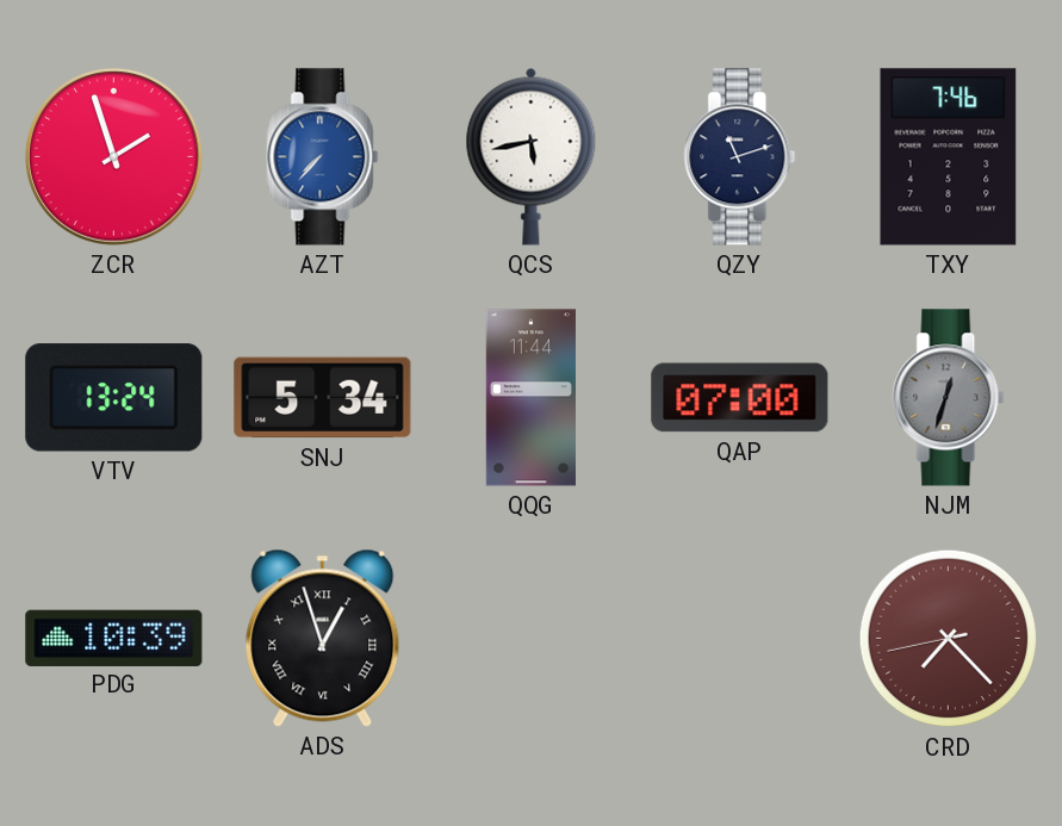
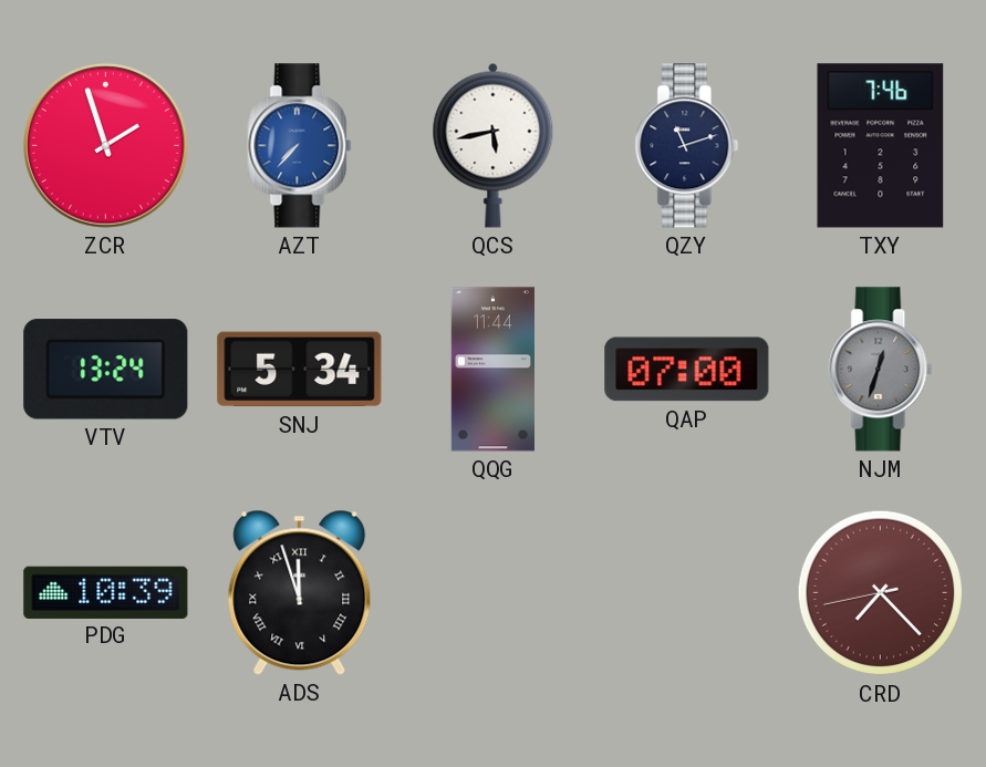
ADS: 12:57 -> 11:57 (300, 592)
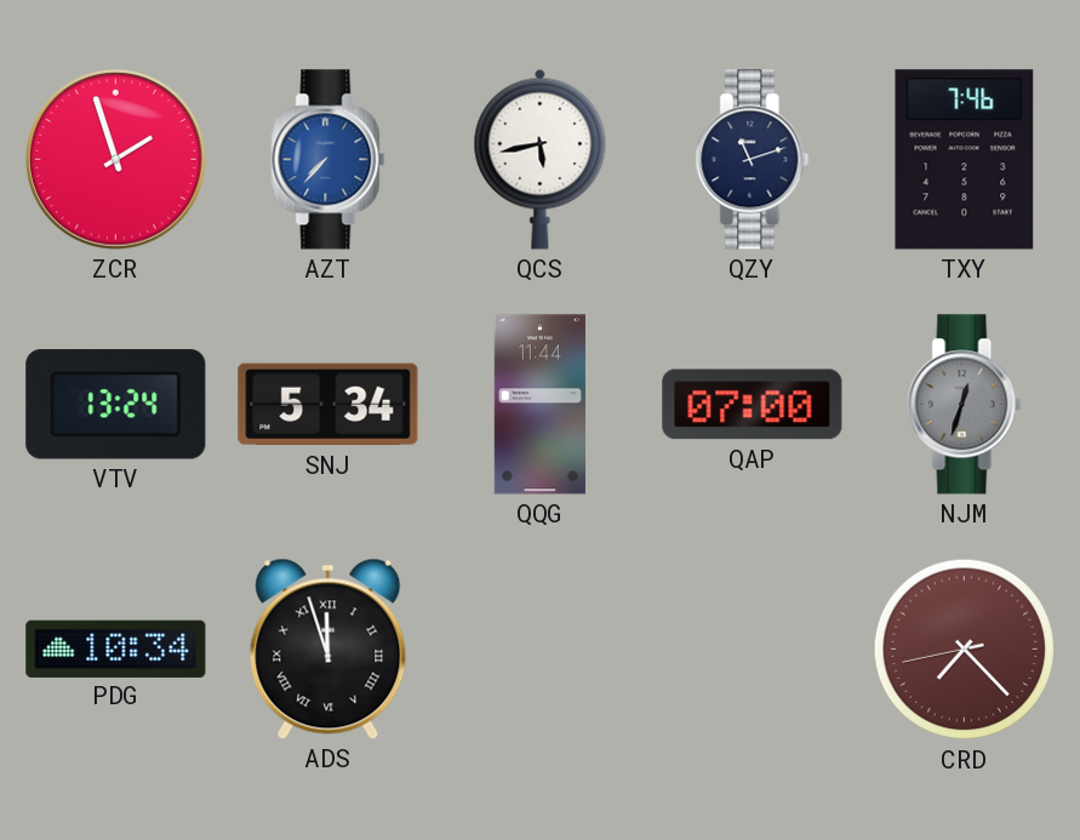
PDG: 10:39 -> 10:34 (116, 648)
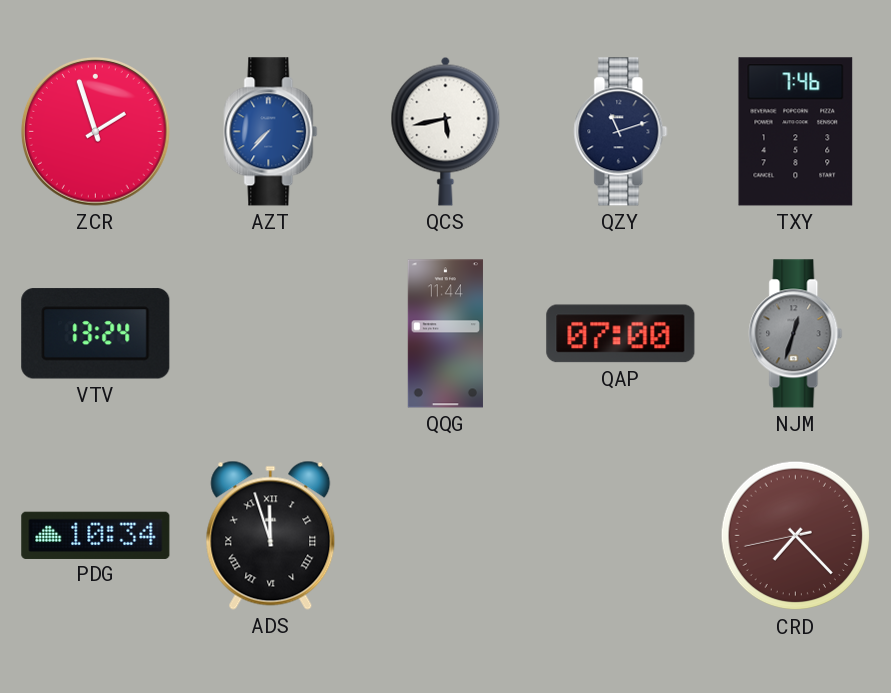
SNJ: 5:34 -> none (328, 405)
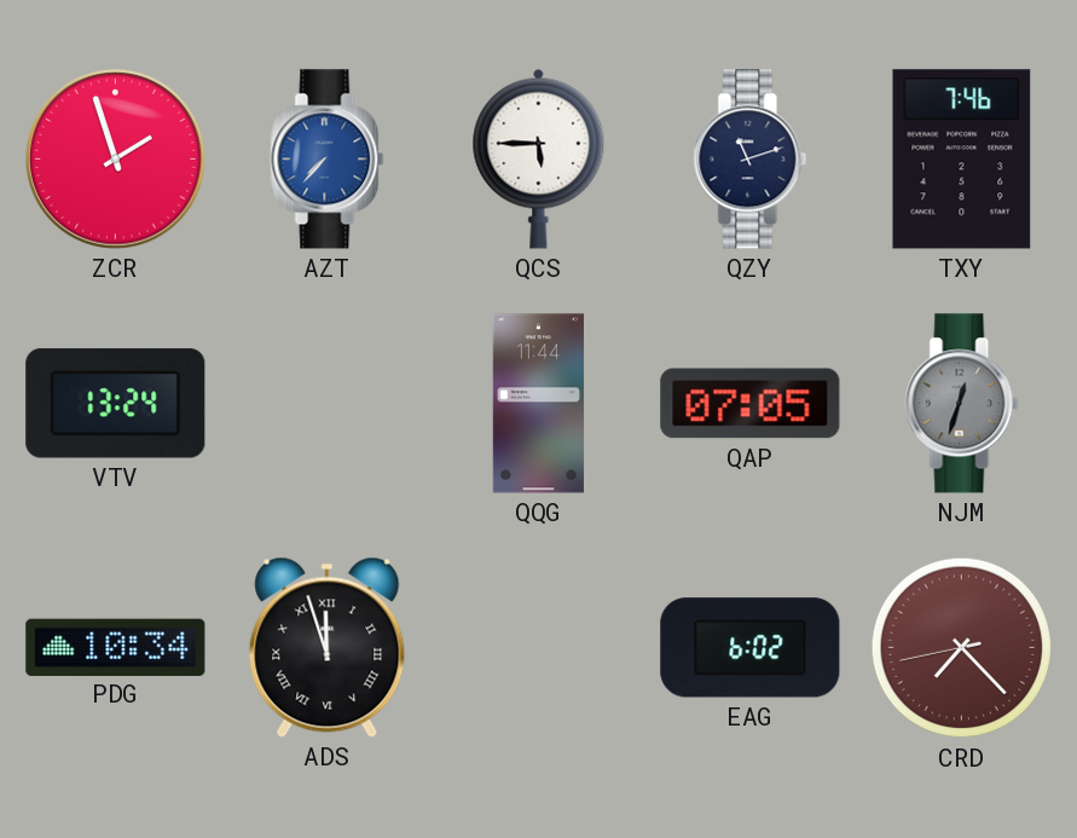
QCS: 5:43 -> 5:45 (539, 158)
QAP: 07:00 -> 07:05 (751, 404)
EAG: none -> 6:02 (751, 648)
